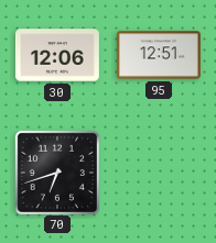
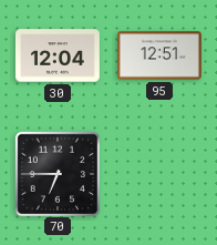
30: 12:06 -> 12:04 (58, 55)
70: 6:42 -> 6:45 (56, 173)
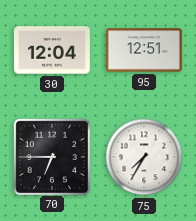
75: none -> 7:35 (144, 157)
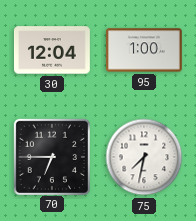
95: 12:51 -> 1:00 (144, 50)
75: 7:35 -> 7:32 (144, 157)
